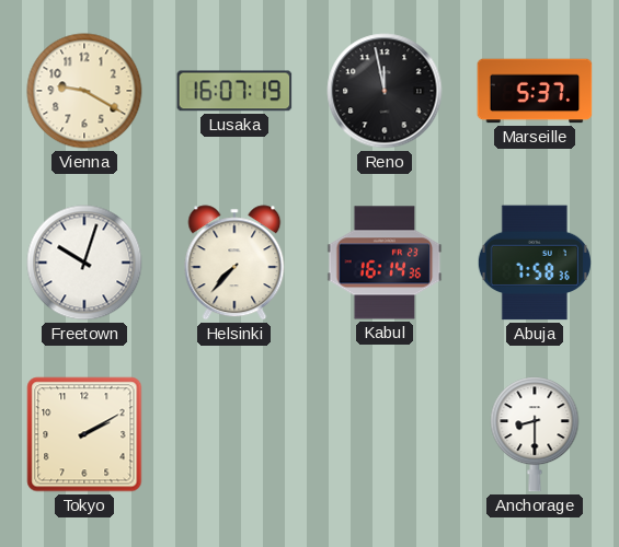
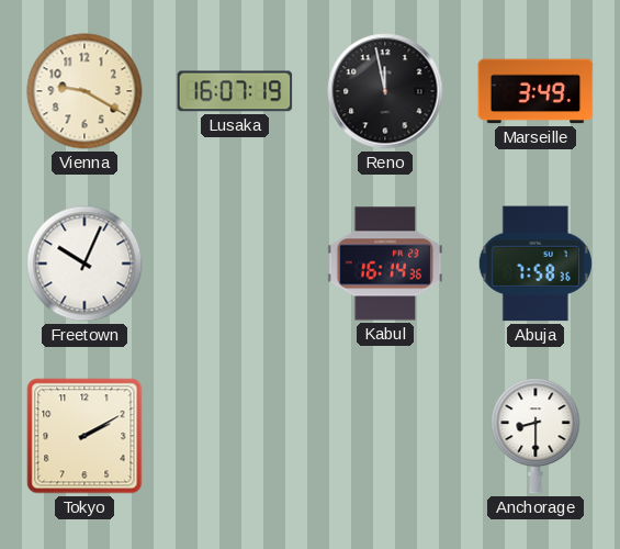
Marseille: 5:37 -> 3:49 (536, 91)
Freetown: 10:03 -> 10:04 (84, 264)
Helsinki: 7:37 -> none (234, 263)
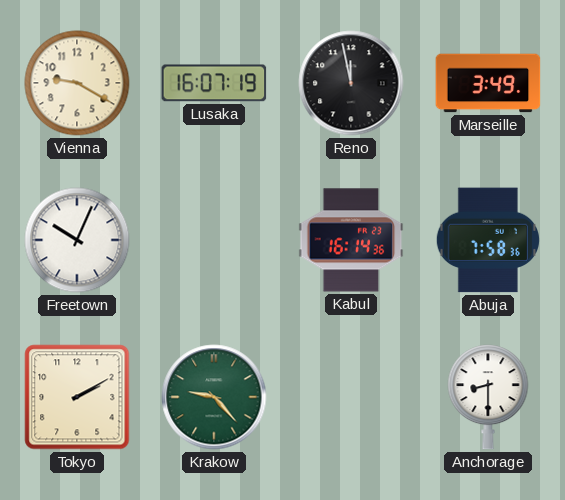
Krakow: none -> 9:23 (214, 397)
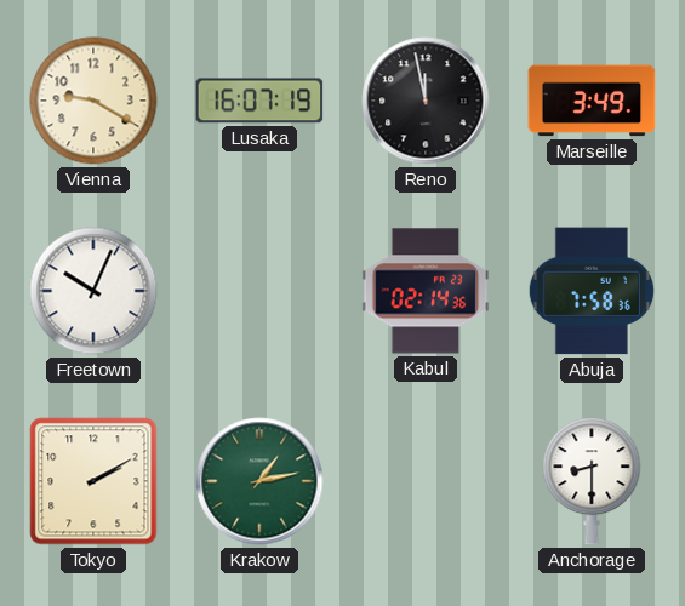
Kabul: 16:14 -> 02:14 (426, 291)
Krakow: 9:23 -> 1:13 (259, 481)
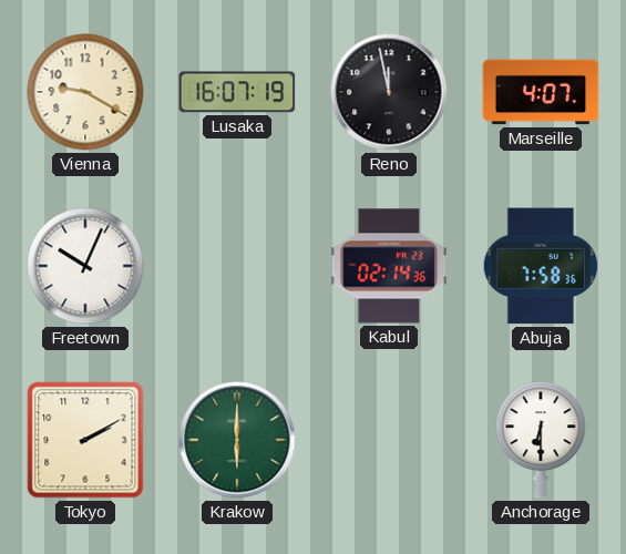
Marseille: 3:49 -> 4:07 (541, 92)
Krakow: 1:13 -> 6:00 (237, 440)
Anchorage: 8:30 -> 6:30 (541, 440)
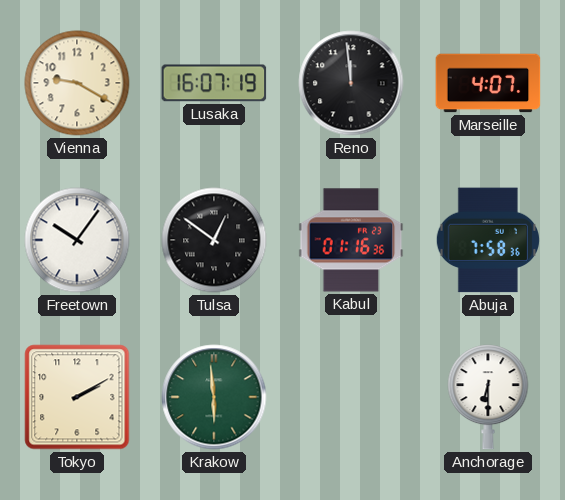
Reno: 11:58 -> 11:59 (351, 83)
Freetown: 10:04 -> 10:06 (77, 240)
Tulsa: none -> 12:51 (214, 240)
Kabul: 02:14 -> 01:16 (351, 240)
Krakow: 6:00 -> 5:59 (214, 397)
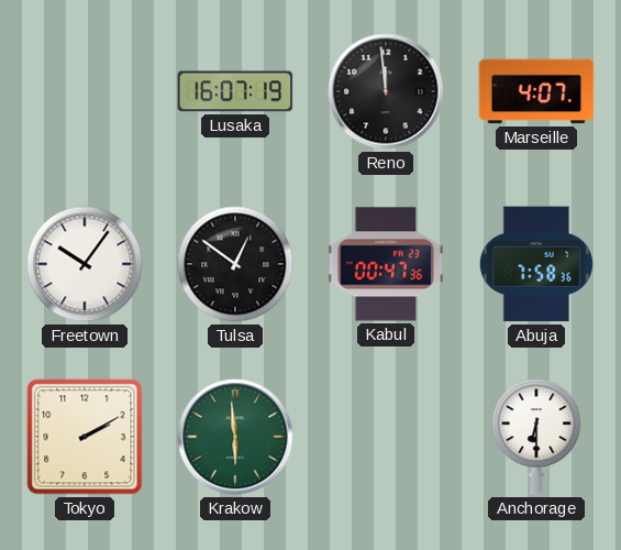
Vienna: 9:20 -> none (77, 83)
Kabul: 01:16 -> 00:47 (386, 264)
